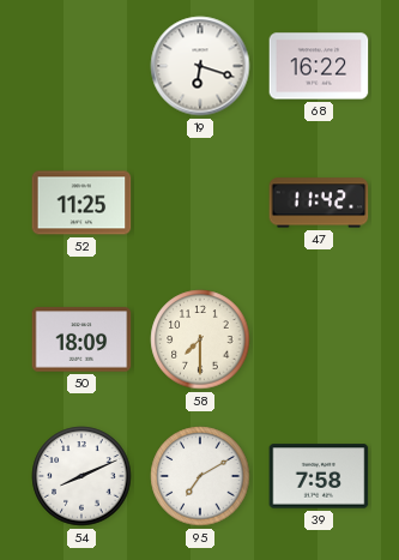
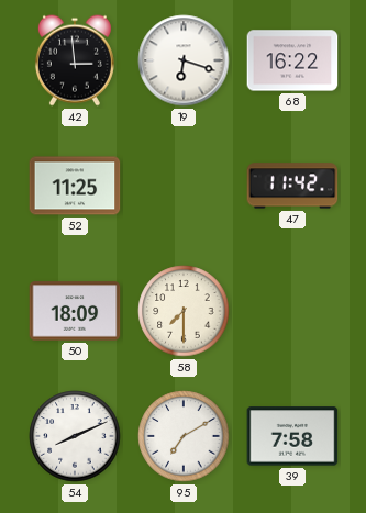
42: none -> 2:59 (75, 60)
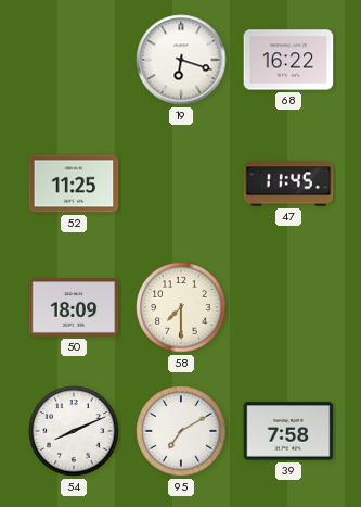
42: 2:59 -> none (75, 60)
47: 11:42 -> 11:45 (288, 183)
